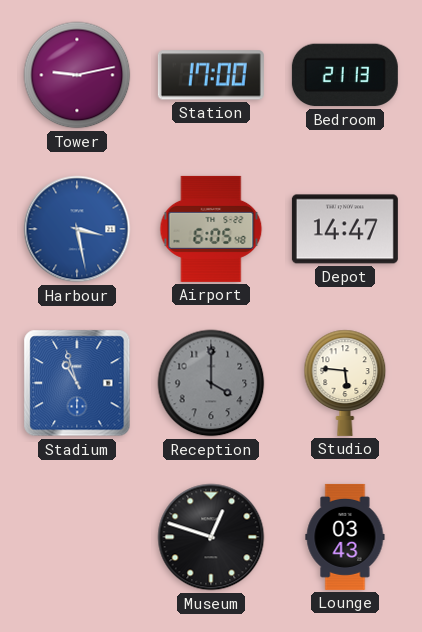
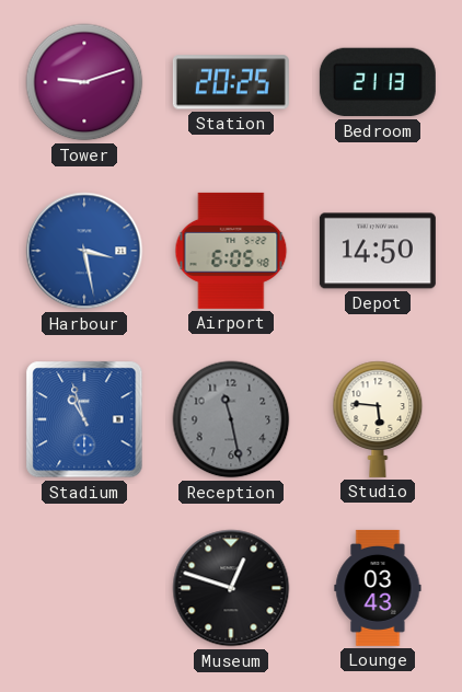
Tower: 9:13 -> 9:12 (84, 82)
Station: 17:00 -> 20:25 (231, 82)
Depot: 14:47 -> 14:50 (378, 251)
Reception: 4:00 -> 11:28 (231, 419)
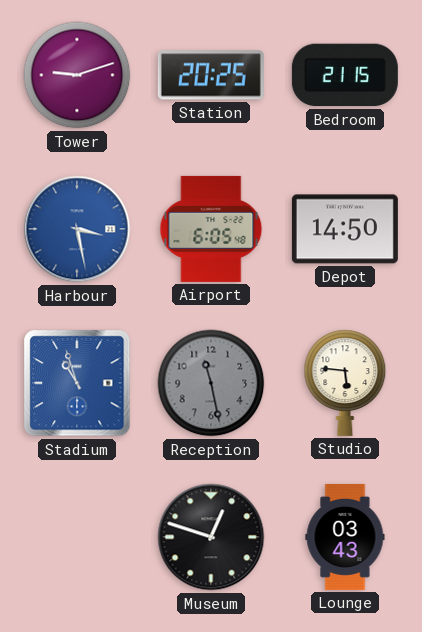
Bedroom: 21:13 -> 21:15 (345, 75)
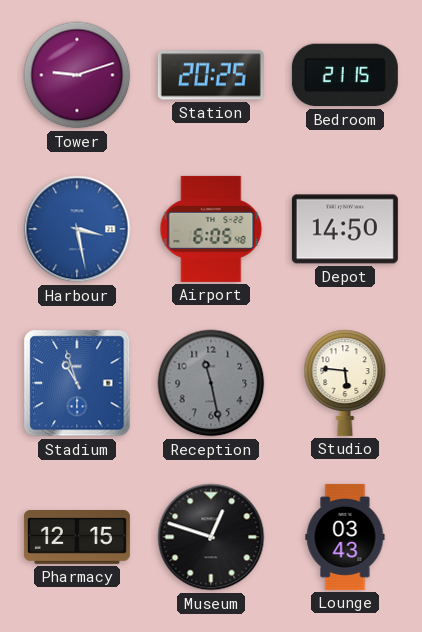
Pharmacy: none -> 12:15 (77, 538)
